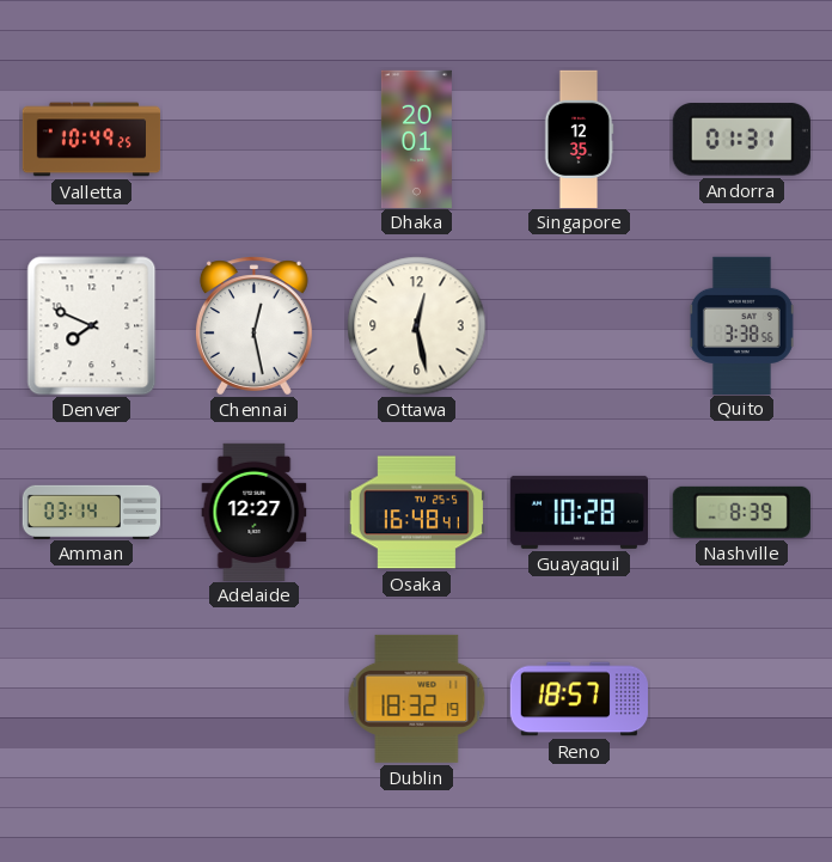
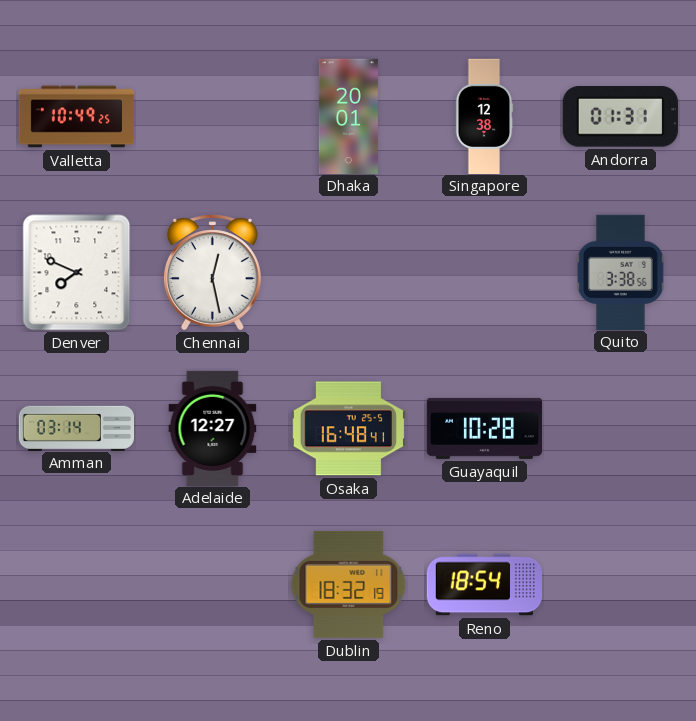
Singapore: 12:35 -> 12:38 (484, 116)
Ottawa: 12:28 -> none (417, 326)
Nashville: 8:39 -> none (741, 512)
Reno: 18:57 -> 18:54 (484, 585)
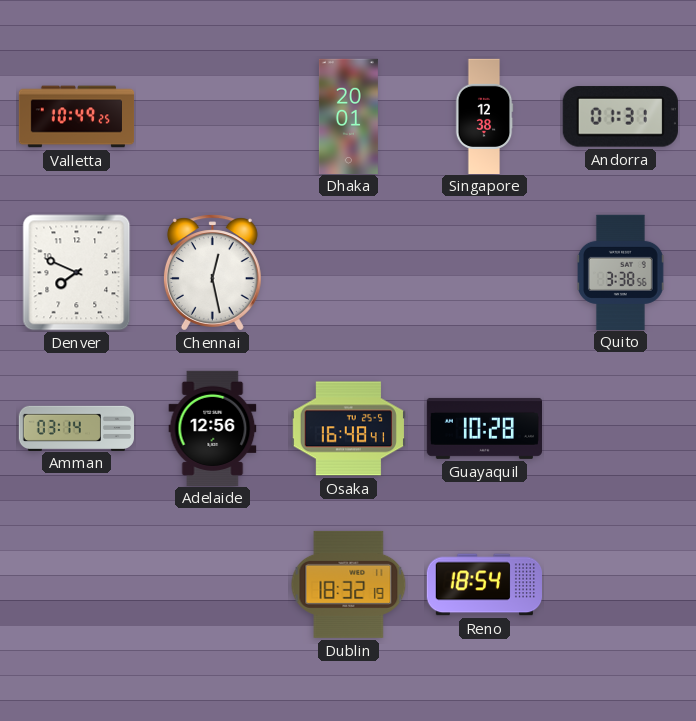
Adelaide: 12:27 -> 12:56 (213, 428)
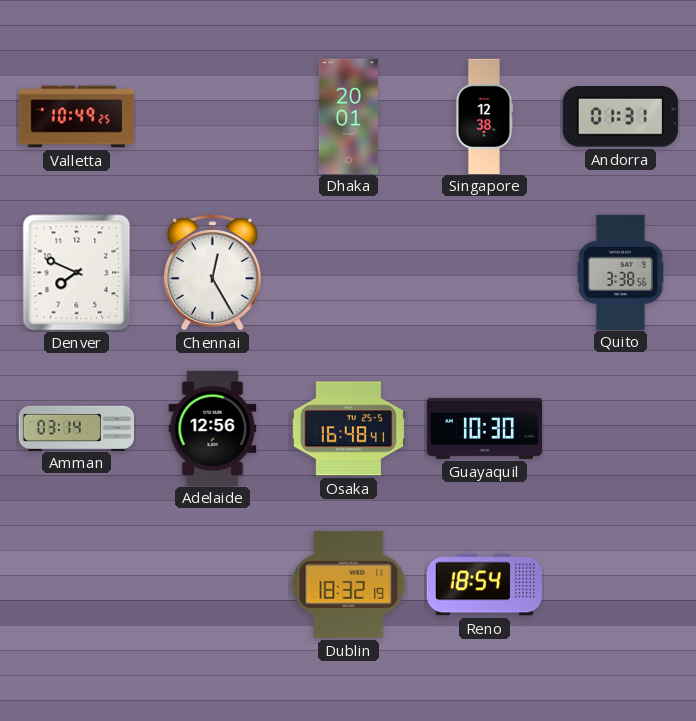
Chennai: 12:28 -> 12:25 (212, 273)
Guayaquil: 10:28 -> 10:30 (484, 428)
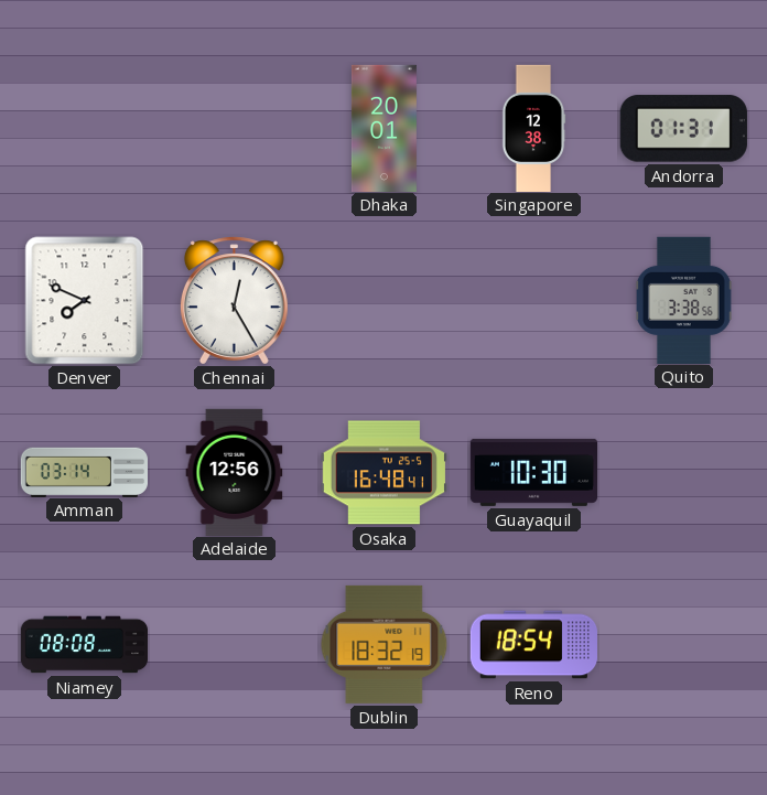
Valletta: 10:49 -> none (77, 117)
Niamey: none -> 08:08 (85, 645)
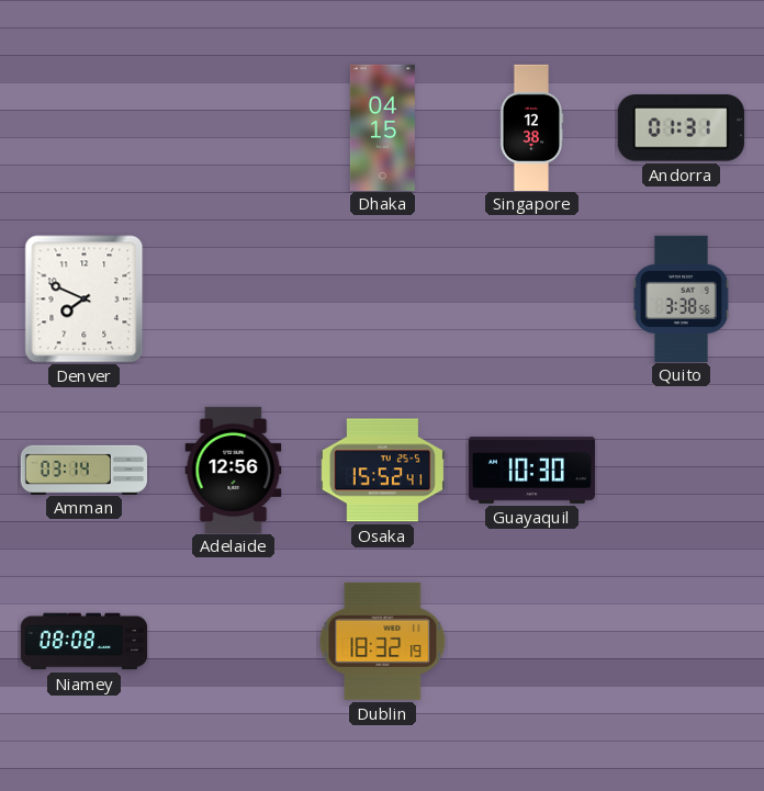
Dhaka: 20:01 -> 04:15 (382, 127)
Chennai: 12:25 -> none (234, 301)
Osaka: 16:48 -> 15:52 (382, 471)
Reno: 18:54 -> none (533, 645)
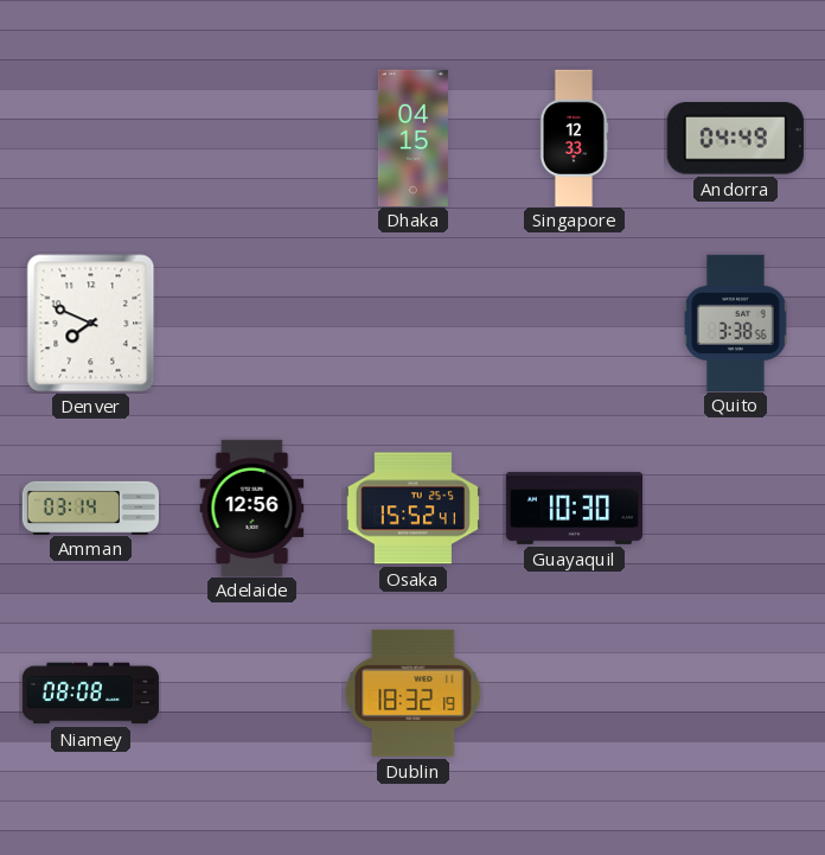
Singapore: 12:38 -> 12:33 (574, 138)
Andorra: 01:31 -> 04:49 (735, 139)
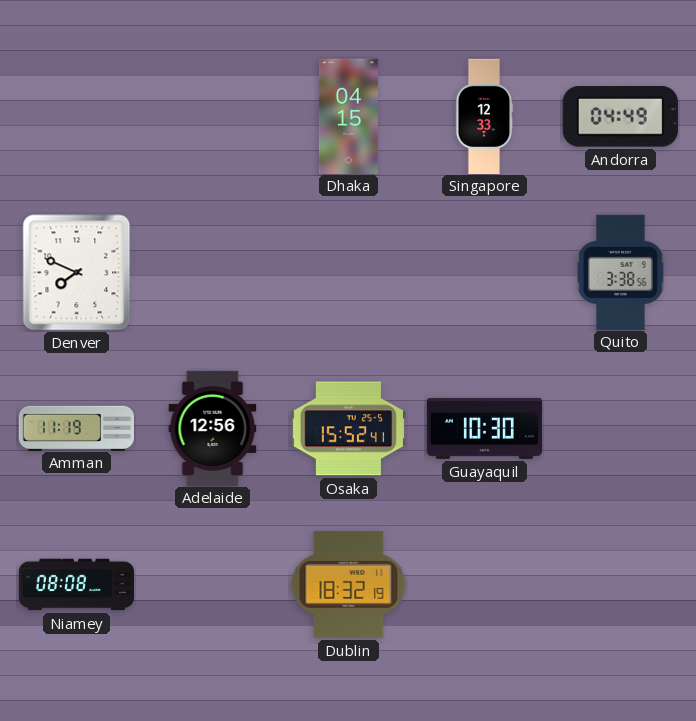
Amman: 03:14 -> 11:19 (76, 428)
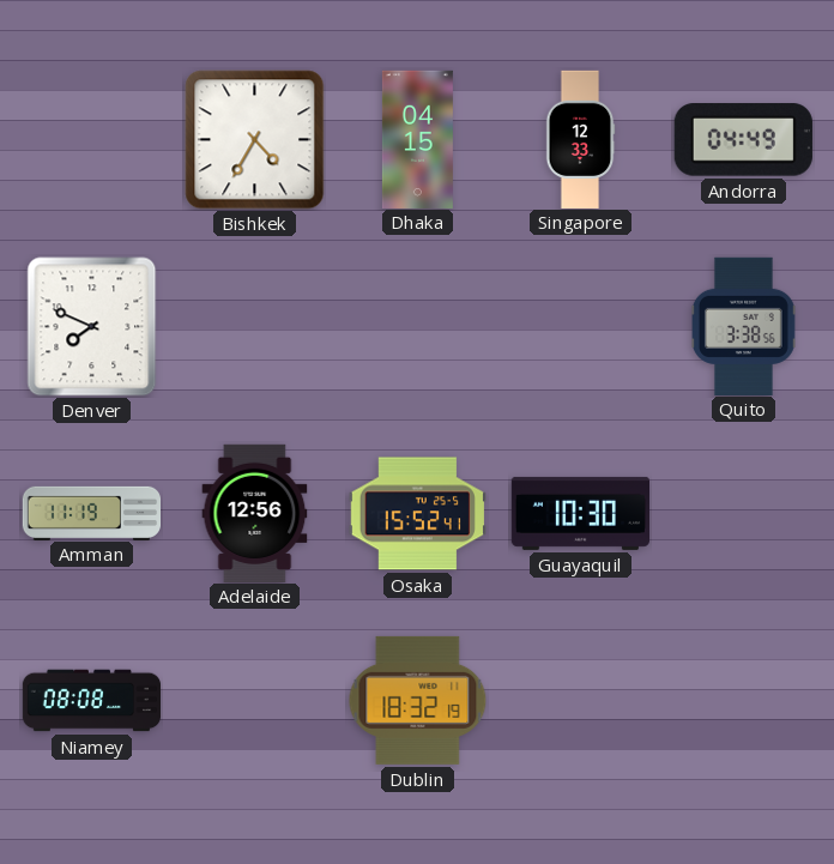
Bishkek: none -> 4:35 (255, 140)
